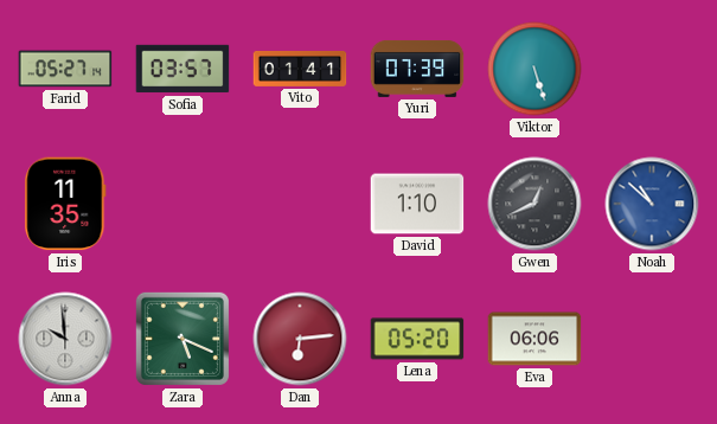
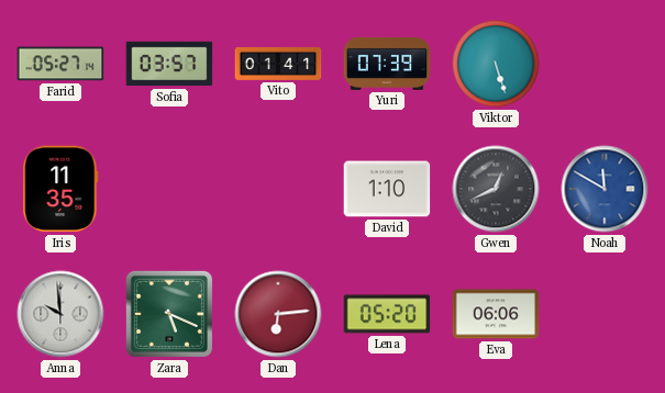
Noah: 10:52 -> 11:50 (605, 189)
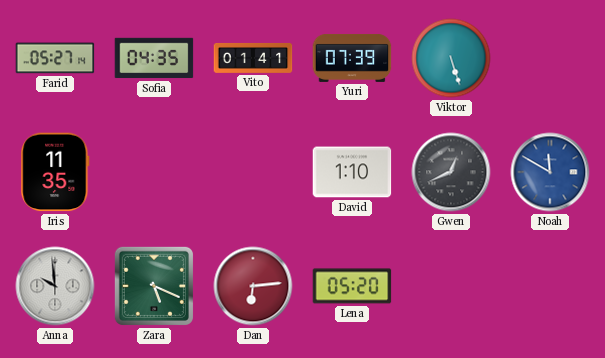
Sofia: 03:57 -> 04:35 (154, 58)
Eva: 06:06 -> none (496, 314)
